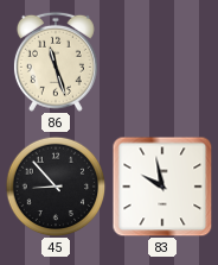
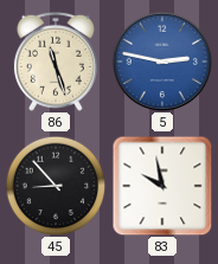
5: none -> 2:47 (161, 60)
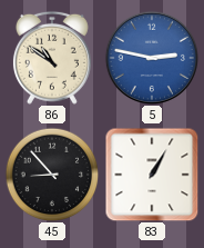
86: 11:27 -> 10:51 (52, 58)
83: 9:58 -> 1:05 (152, 175)
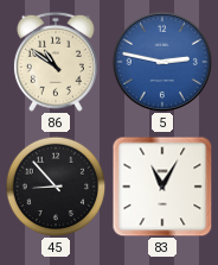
83: 1:05 -> 11:05 (162, 187)
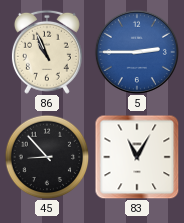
86: 10:51 -> 10:56 (47, 52)
5: 2:47 -> 2:45 (136, 51)
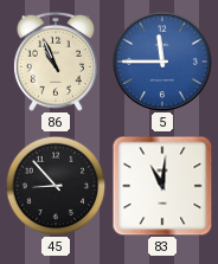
5: 2:45 -> 11:45 (161, 60)
83: 11:05 -> 11:01 (162, 186)
